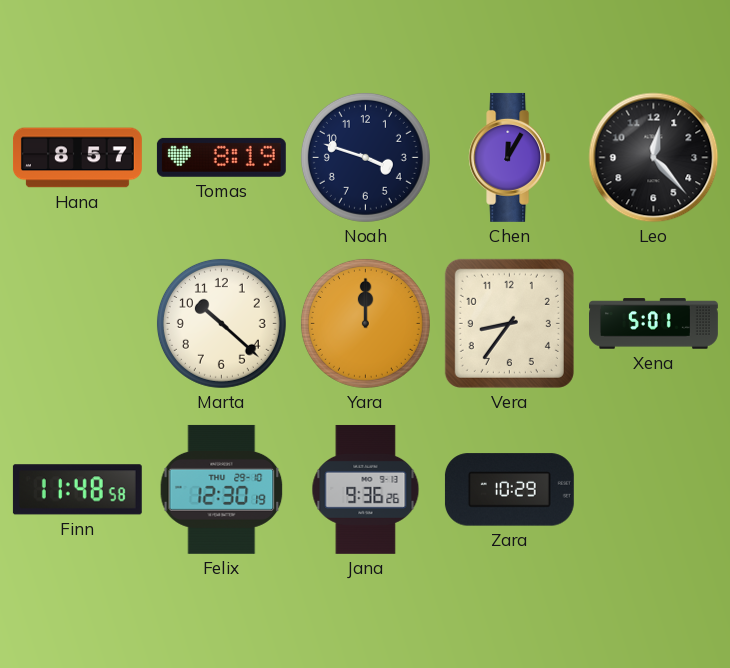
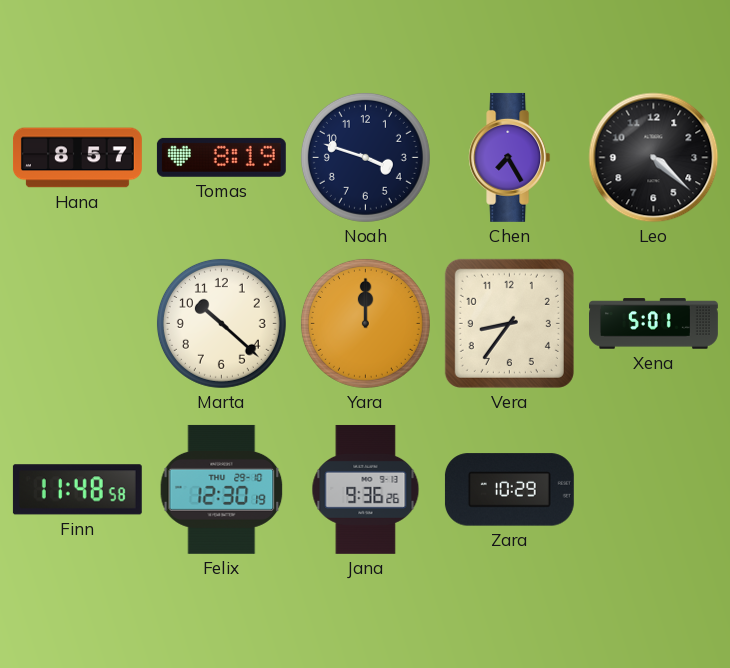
Chen: 12:05 -> 7:25 (510, 157)
Leo: 12:23 -> 4:22 (654, 158)
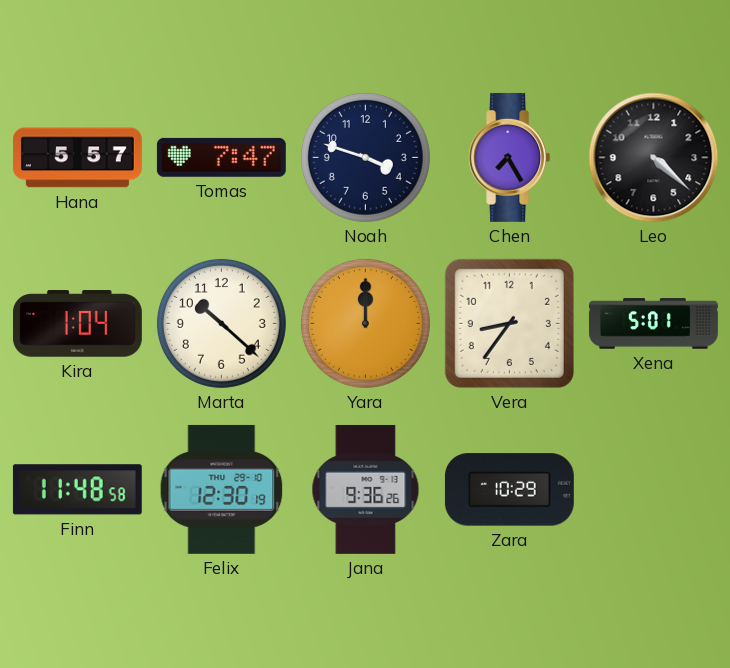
Hana: 8:57 -> 5:57 (77, 158)
Tomas: 8:19 -> 7:47 (221, 157)
Kira: none -> 1:04 (77, 324)
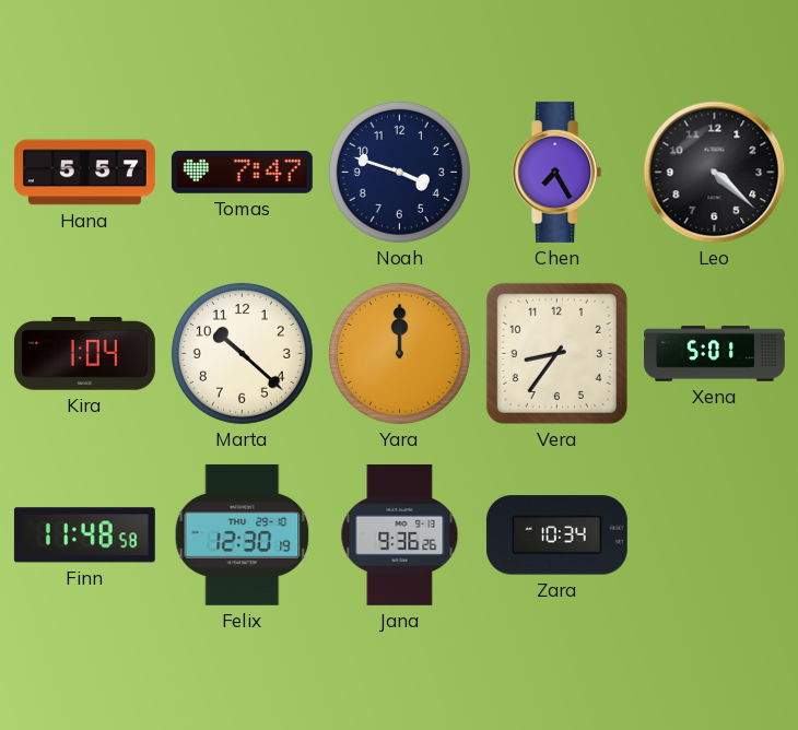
Zara: 10:29 -> 10:34 (556, 535)
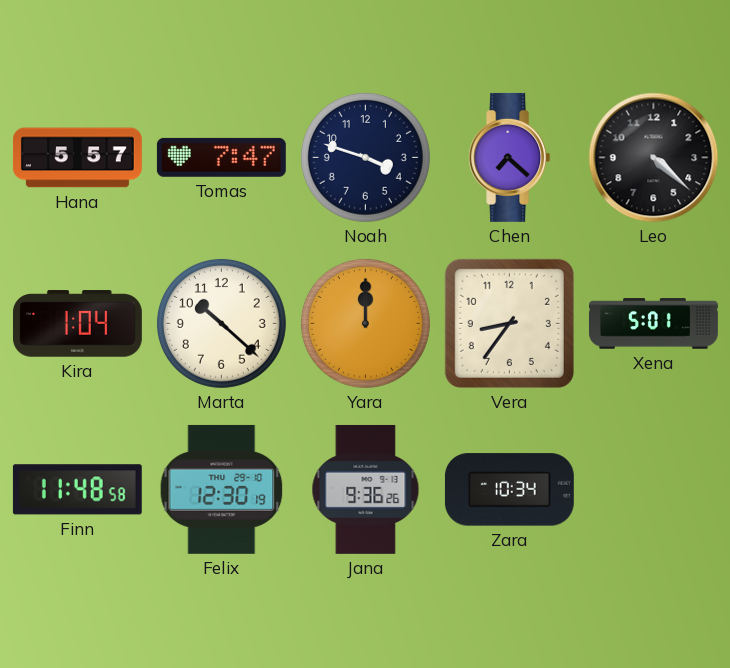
Chen: 7:25 -> 7:22 (510, 157)
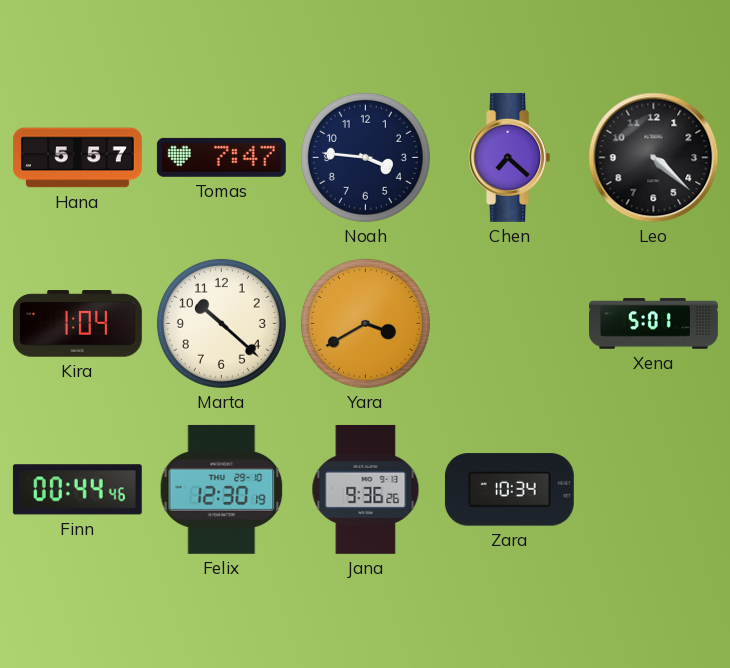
Noah: 3:48 -> 3:46 (365, 157)
Yara: 12:00 -> 3:40 (365, 323)
Vera: 8:36 -> none (509, 323)
Finn: 11:48 -> 00:44 (77, 490)
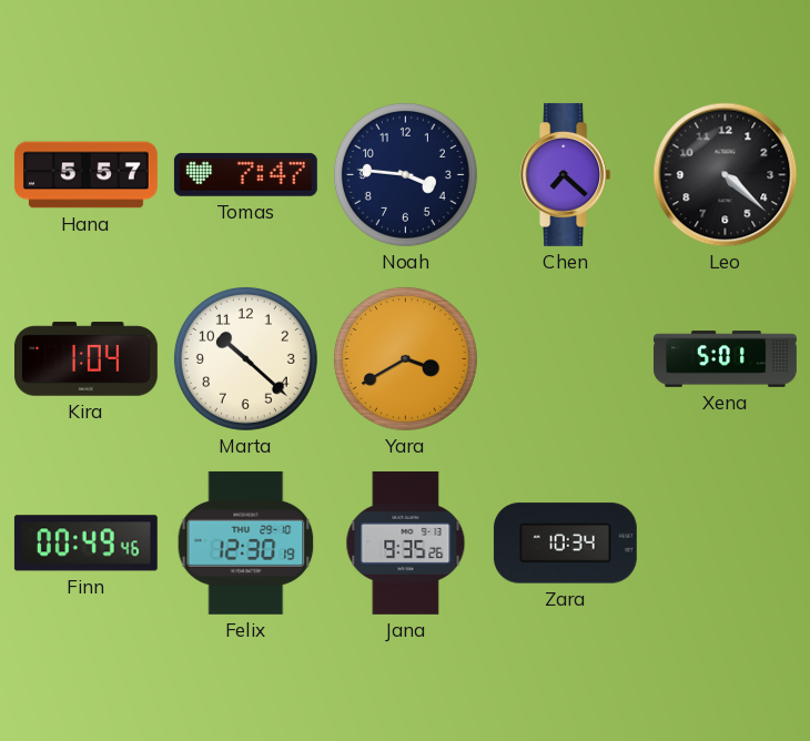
Finn: 00:44 -> 00:49 (85, 544)
Jana: 9:36 -> 9:35 (406, 542)
